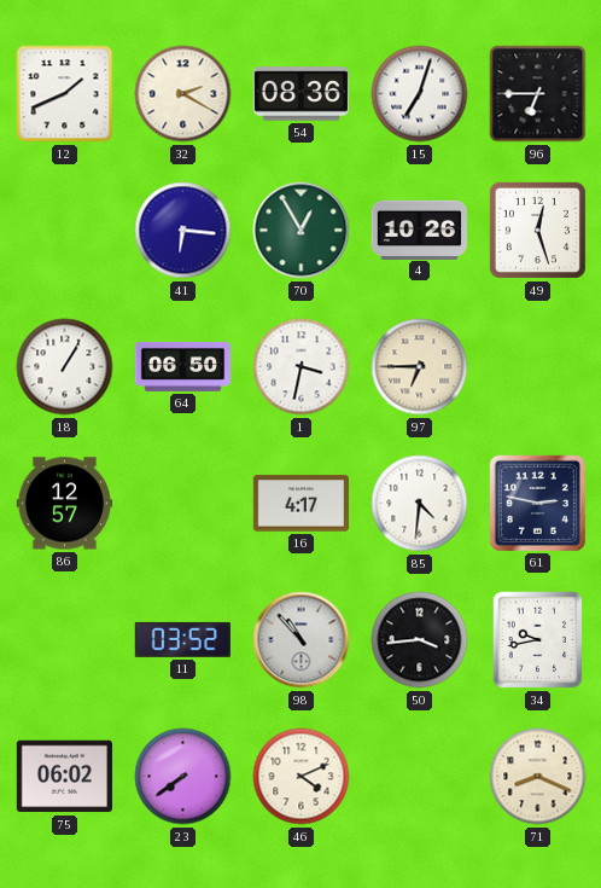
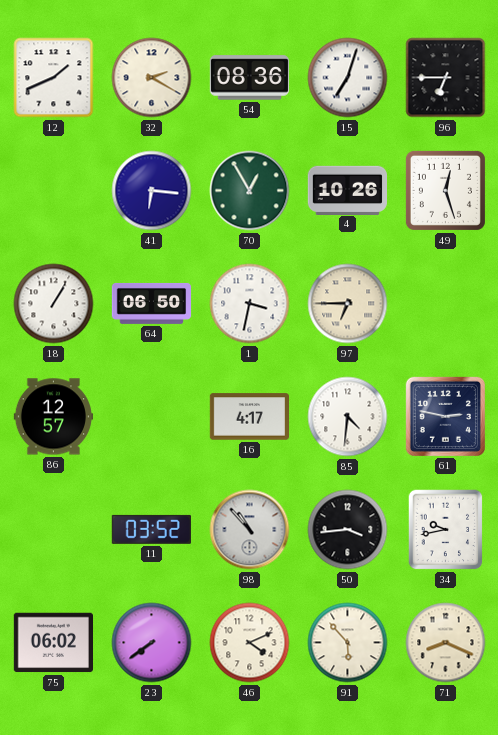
91: none -> 5:53 (348, 643)
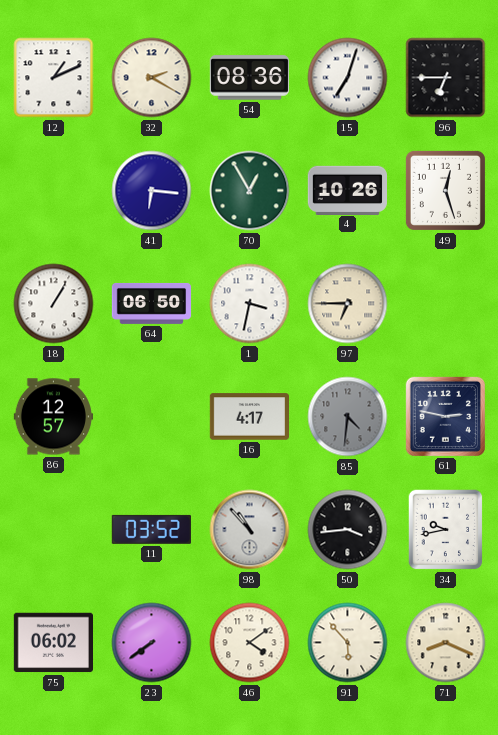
12: 1:41 -> 1:11 (54, 78)
85 dial: white -> grey (348, 417)
46: 4:11 -> 4:09 (250, 643)
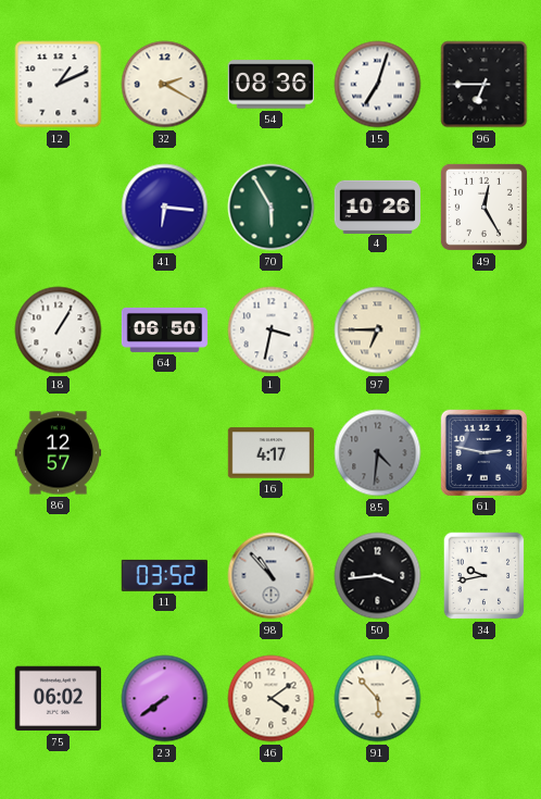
70: 12:55 -> 5:55 (272, 208)
49: 12:27 -> 12:25 (483, 207)
71: 8:19 -> none (446, 643)
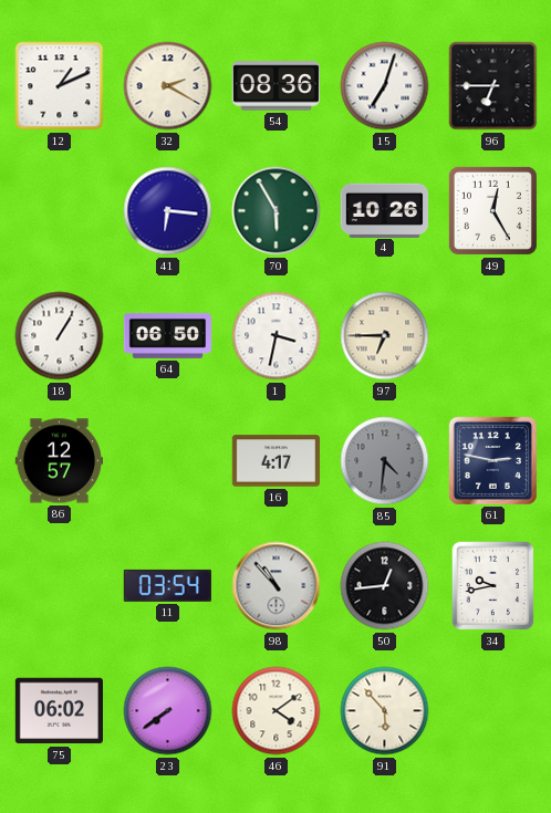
11: 03:52 -> 03:54 (167, 585)
50: 3:44 -> 12:44 (385, 586)
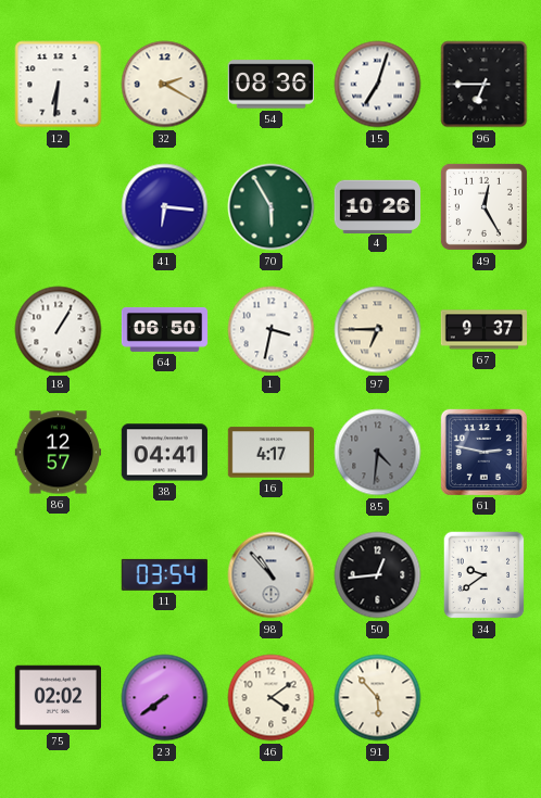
12: 1:11 -> 6:31 (59, 85)
67: none -> 9:37 (483, 330)
38: none -> 04:41 (164, 453)
34: 9:43 -> 9:39 (485, 575)
75: 06:02 -> 02:02 (58, 698)
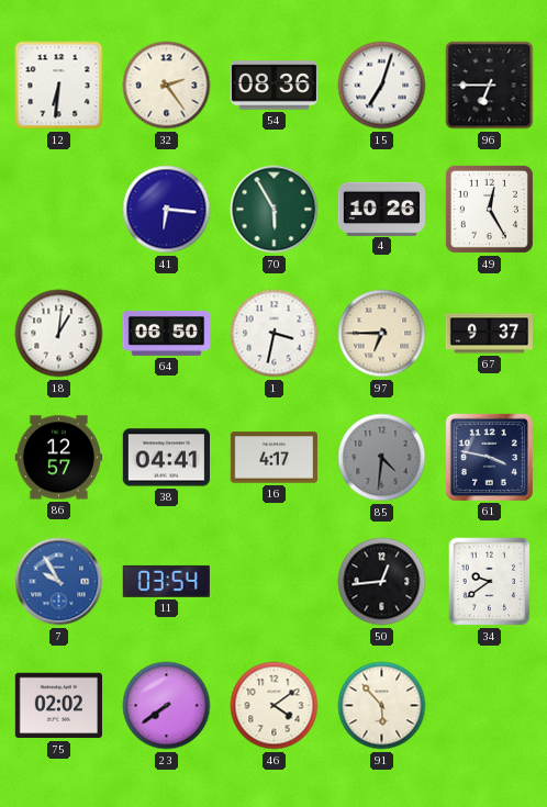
32: 2:20 -> 2:24 (167, 86)
18: 1:05 -> 1:01 (59, 334)
61: 2:47 -> 3:47 (489, 457)
7: none -> 9:55 (59, 582)
98: 10:53 -> none (272, 575)
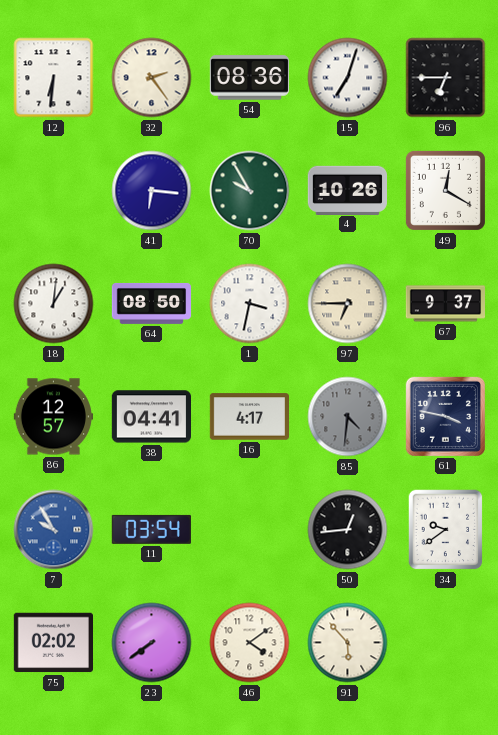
70: 5:55 -> 9:55 (250, 191)
49: 12:25 -> 12:20 (445, 190)
64: 06:50 -> 08:50 (152, 303)
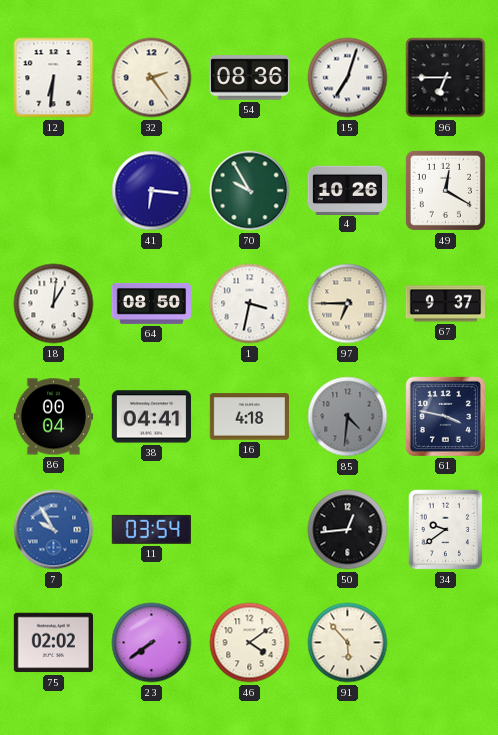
86: 12:57 -> 00:04 (53, 417)
16: 4:17 -> 4:18 (249, 417)
